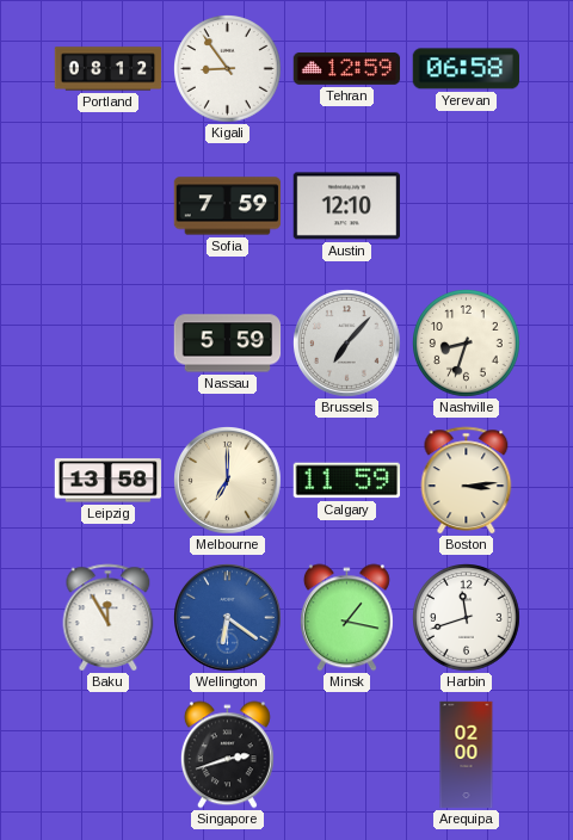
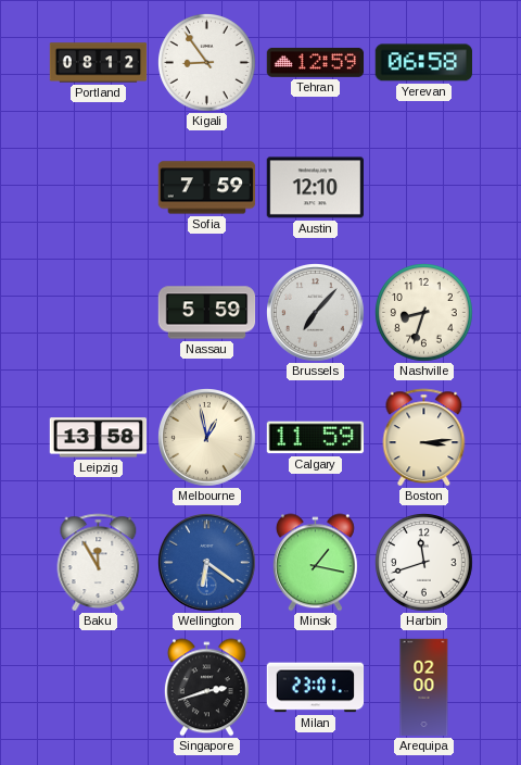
Melbourne: 7:00 -> 12:58 (207, 438)
Milan: none -> 23:01 (316, 688)
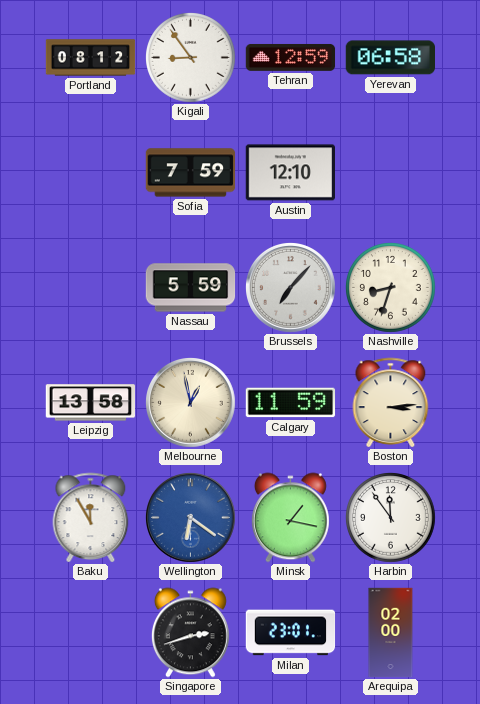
Harbin: 11:42 -> 11:54 (391, 518)
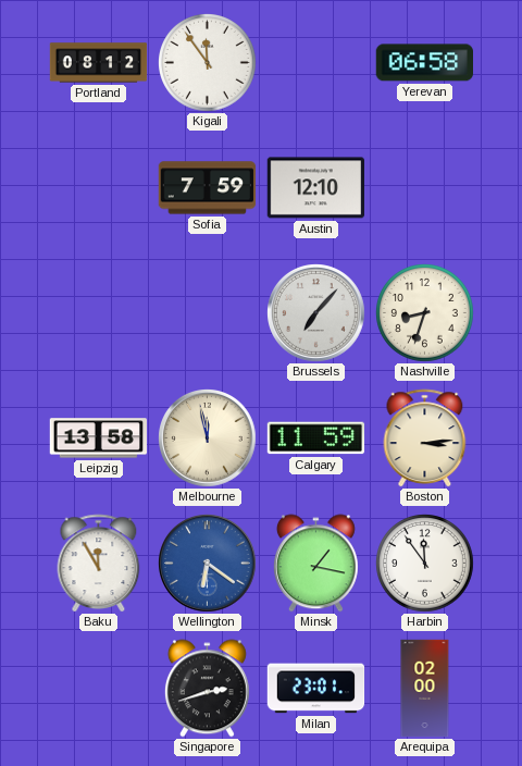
Kigali: 8:54 -> 11:54 (208, 63)
Tehran: 12:59 -> none (291, 58)
Nassau: 5:59 -> none (191, 288)
Melbourne: 12:58 -> 11:58 (208, 438)
